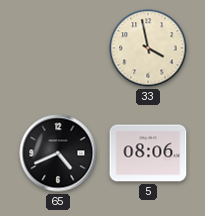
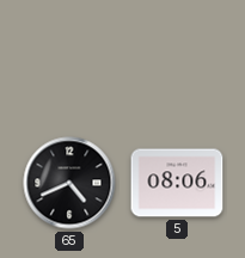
33: 3:58 -> none (148, 48)
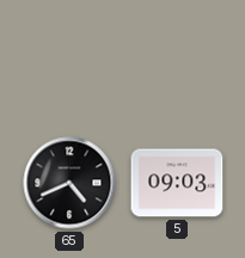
5: 08:06 -> 09:03 (177, 183)
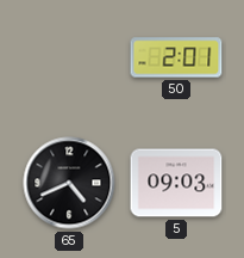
50: none -> 2:01 (176, 57)
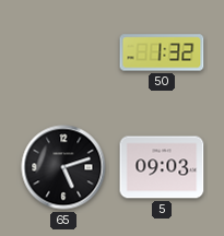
50: 2:01 -> 1:32 (162, 52)
65: 4:41 -> 5:12 (63, 167)
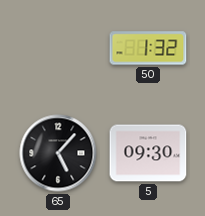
65: 5:12 -> 5:07 (58, 153)
5: 09:03 -> 09:30 (148, 153)
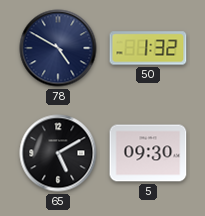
78: none -> 4:50 (58, 48)
65: 5:07 -> 5:10 (58, 153)
